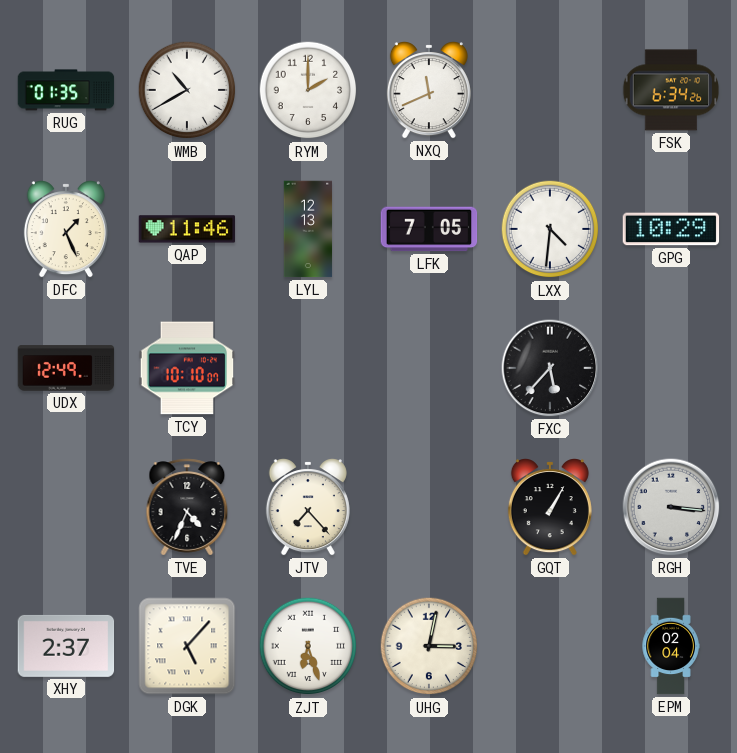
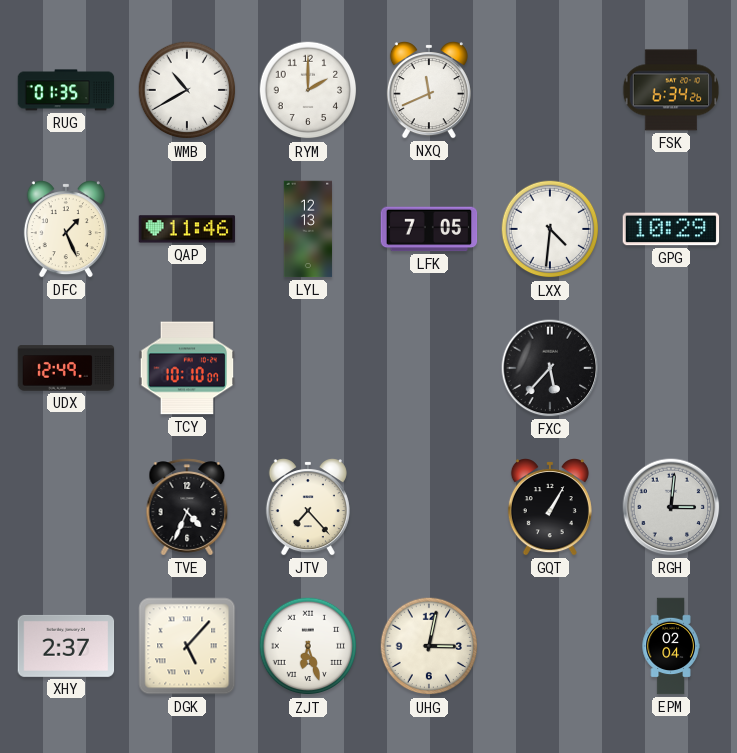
RGH: 3:16 -> 3:01 (671, 507)
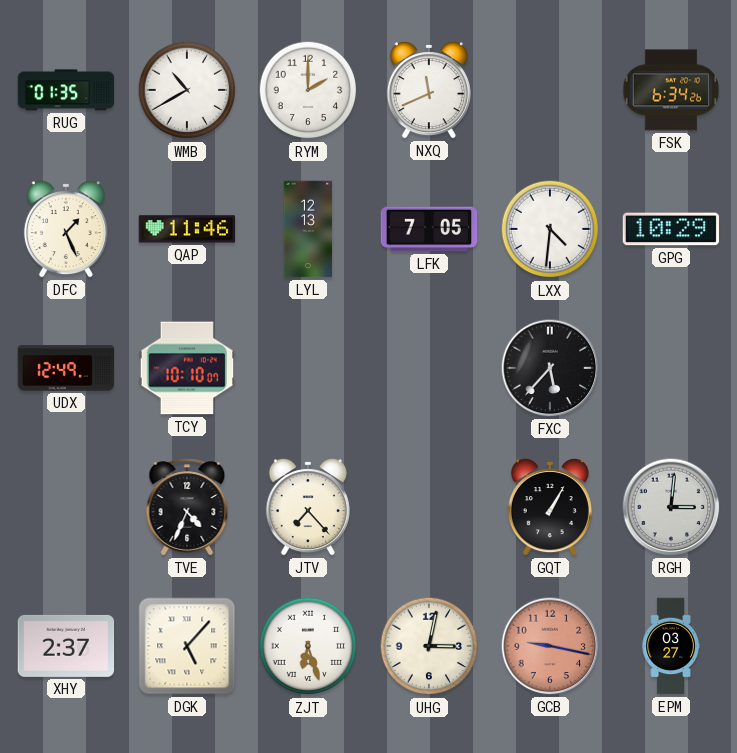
GCB: none -> 9:17 (550, 646)
EPM: 02:04 -> 03:27 (671, 646)
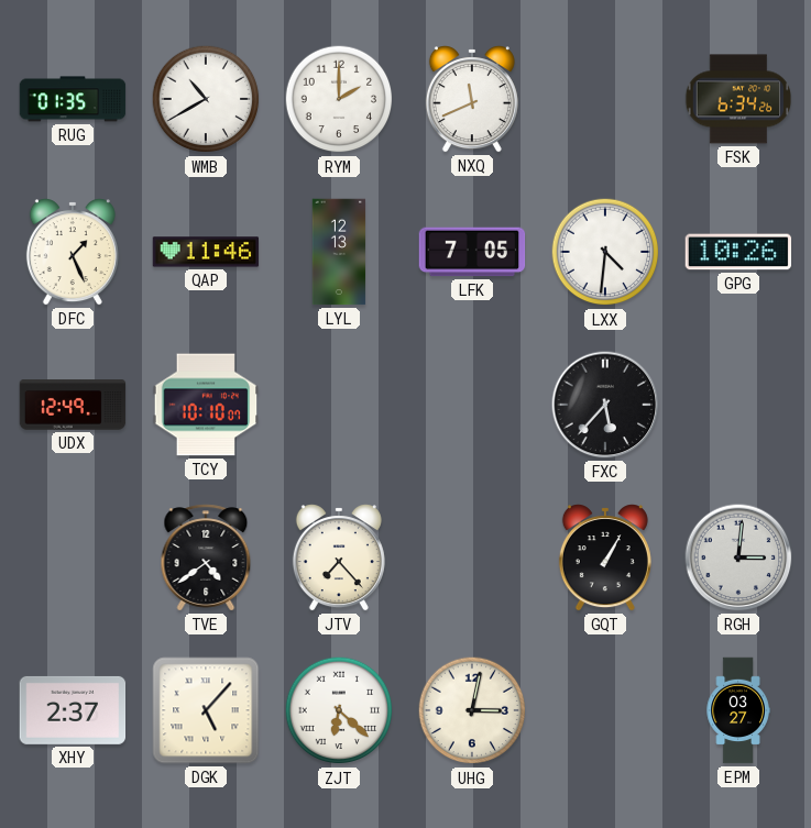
GPG: 10:29 -> 10:26 (738, 252)
TVE: 4:34 -> 4:39 (206, 557)
ZJT: 6:27 -> 6:22 (339, 710)
GCB: 9:17 -> none (550, 646)
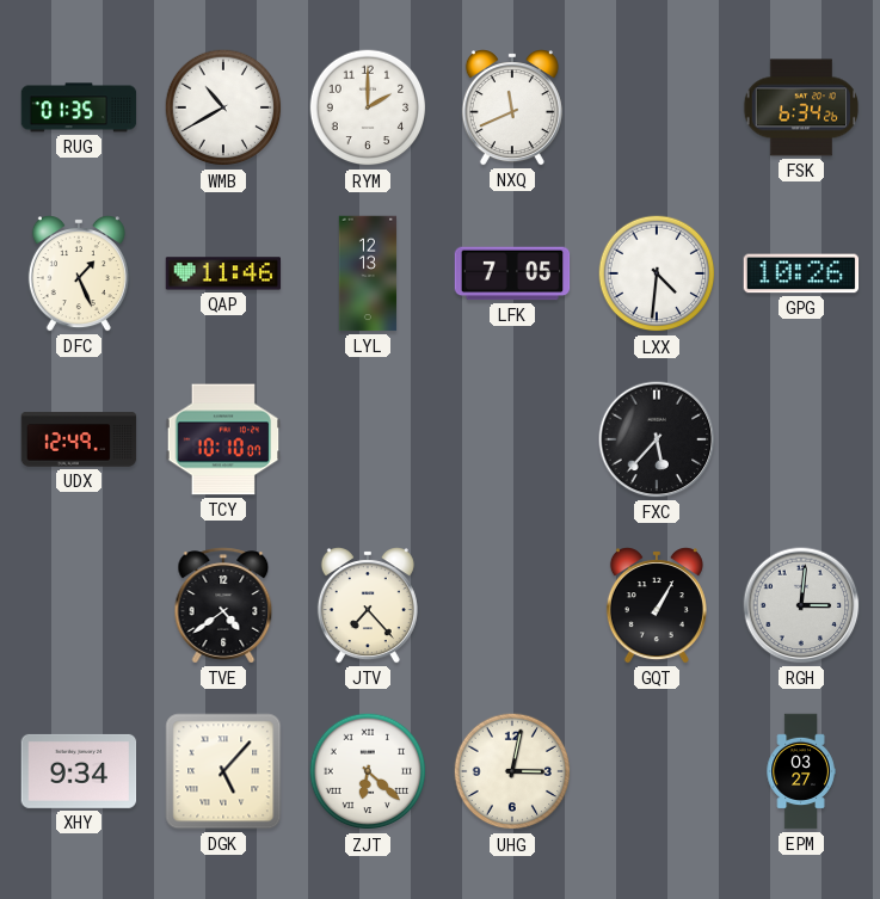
XHY: 2:37 -> 9:34 (79, 771)
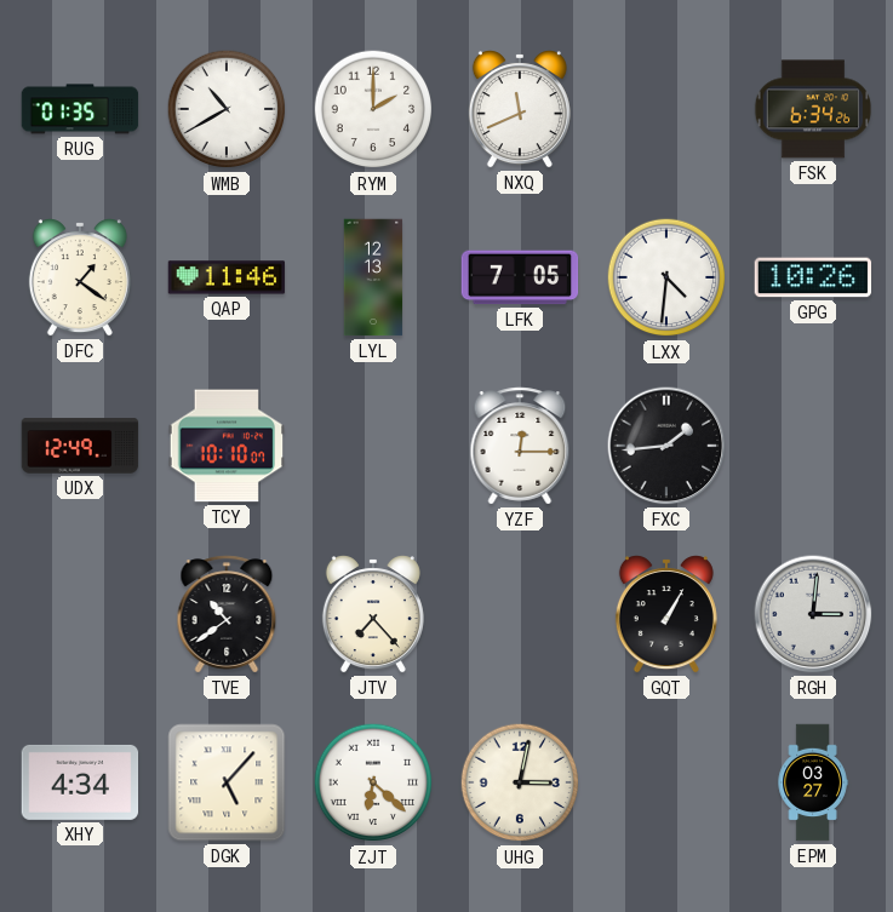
DFC: 1:26 -> 1:21 (80, 277)
YZF: none -> 12:15 (520, 446)
FXC: 5:37 -> 1:44 (666, 446)
TVE: 4:39 -> 10:39 (227, 614)
XHY: 9:34 -> 4:34 (80, 782)
